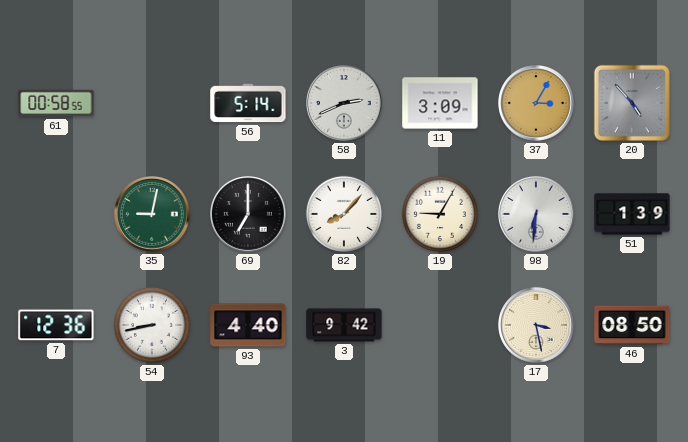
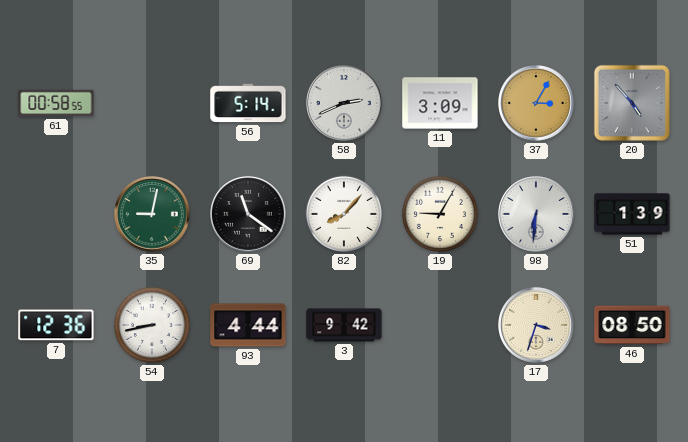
69: 7:00 -> 11:21 (248, 214)
93: 4:40 -> 4:44 (248, 325)
17: 3:28 -> 3:33 (536, 325)
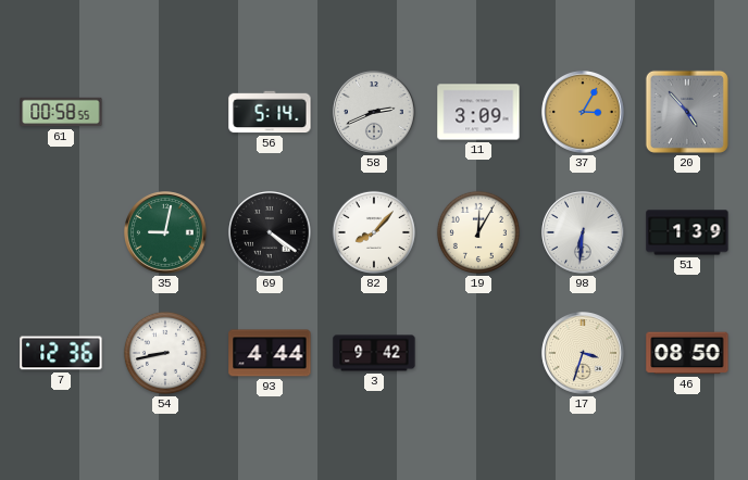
69: 11:21 -> 4:21 (270, 232)
19: 9:05 -> 12:05 (478, 232)
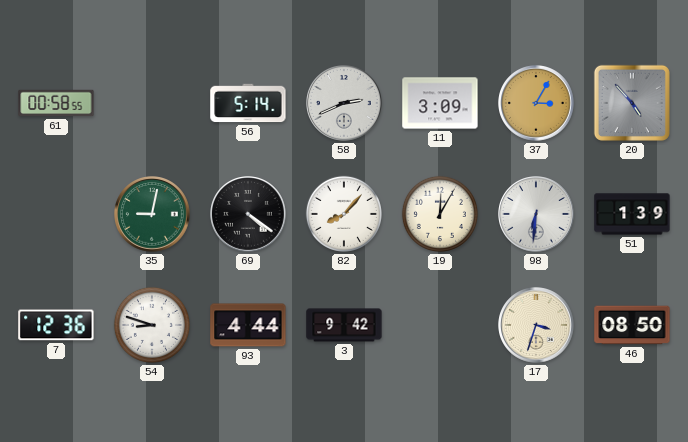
54: 8:43 -> 8:48 (152, 325)
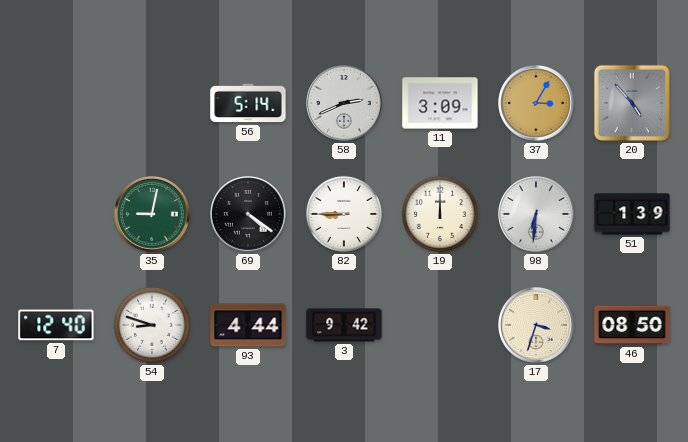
61: 00:58 -> none (56, 103)
82: 8:07 -> 8:45 (344, 214)
19: 12:05 -> 12:00 (440, 214)
7: 12:36 -> 12:40 (56, 325)
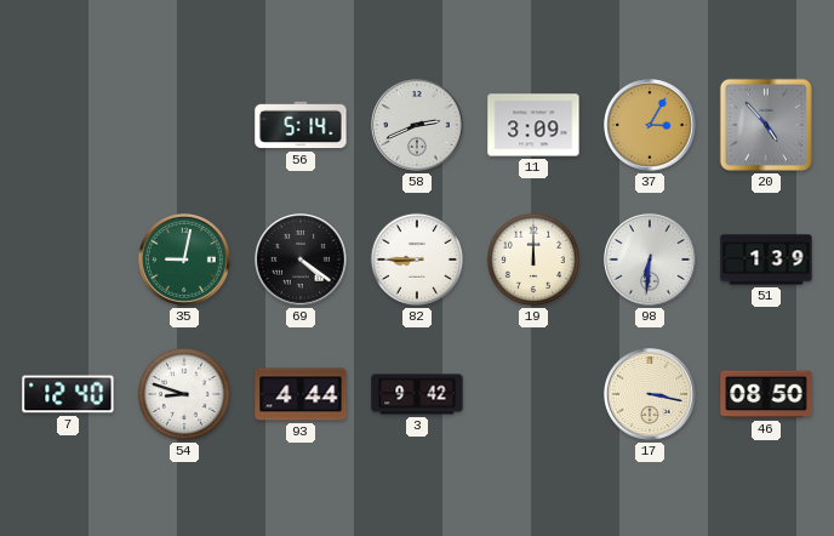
17: 3:33 -> 3:17 (650, 394)
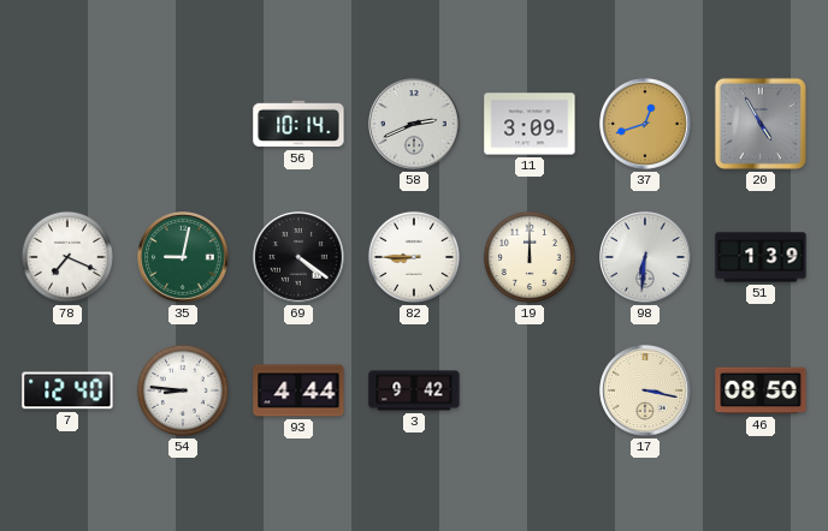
56: 5:14 -> 10:14 (298, 124)
37: 3:05 -> 12:42 (645, 124)
20: 4:53 -> 4:55 (761, 124)
78: none -> 7:19 (67, 257)
54: 8:48 -> 8:46 (183, 390)
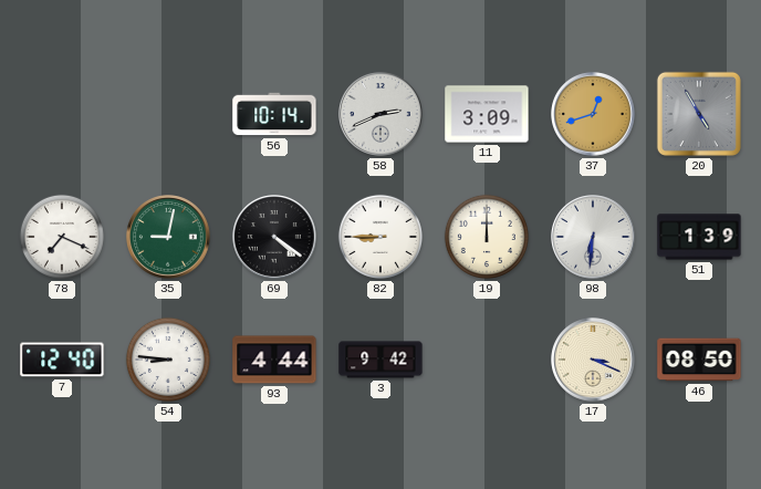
17: 3:17 -> 3:19 (593, 360)
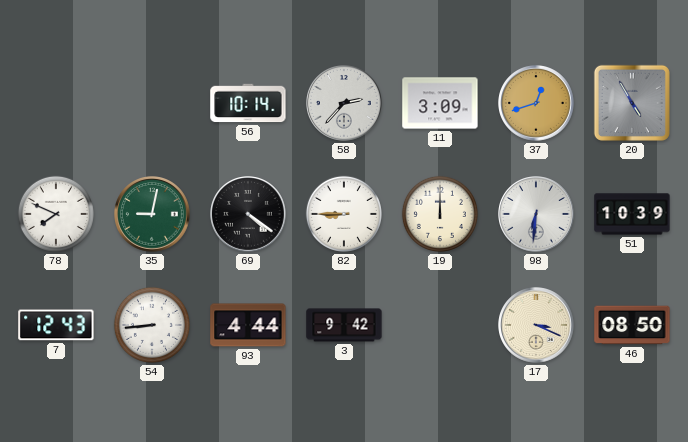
58: 2:41 -> 2:37 (344, 103)
78: 7:19 -> 7:49 (56, 214)
51: 1:39 -> 10:39 (632, 214)
7: 12:40 -> 12:43 (56, 325)
54: 8:46 -> 8:44 (152, 325)
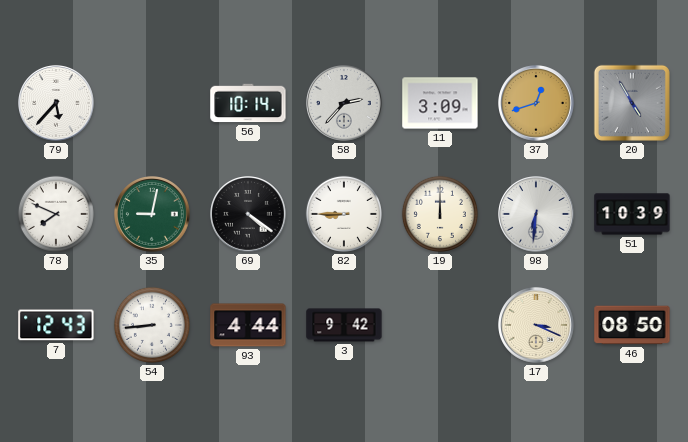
79: none -> 5:37 (56, 103)
